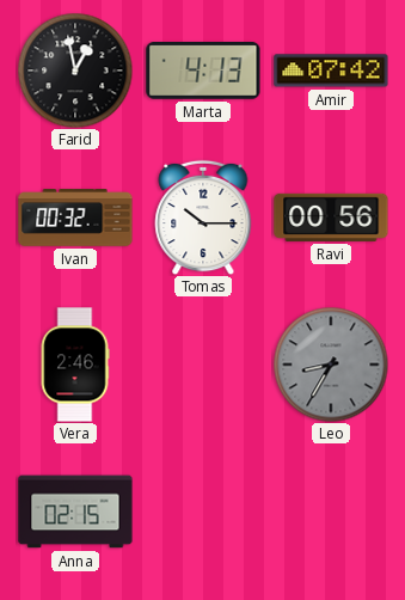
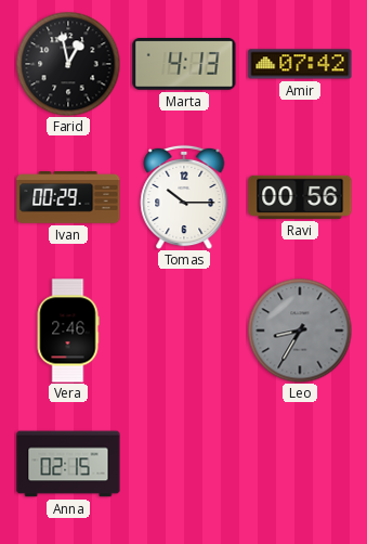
Ivan: 00:32 -> 00:29 (68, 197)
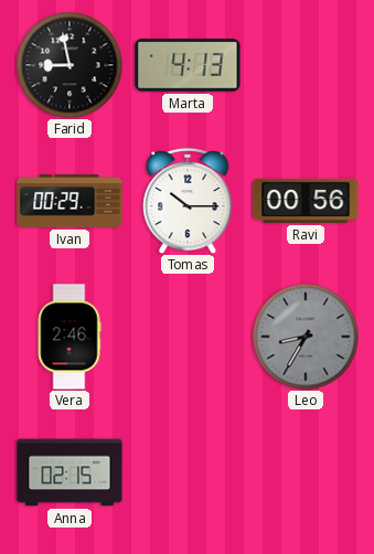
Farid: 12:58 -> 8:58 (70, 65)
Amir: 07:42 -> none (300, 64)
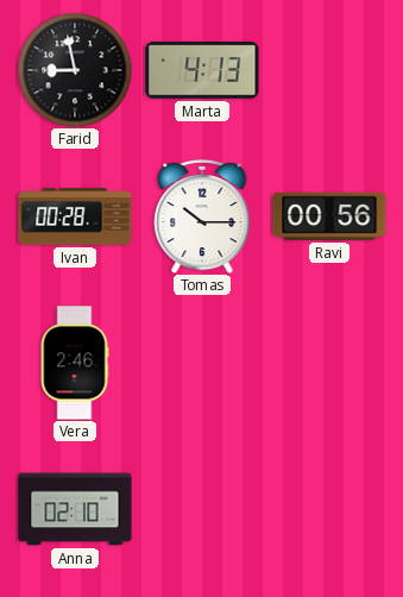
Ivan: 00:29 -> 00:28 (75, 216)
Leo: 8:35 -> none (306, 337)
Anna: 02:15 -> 02:10 (75, 509)
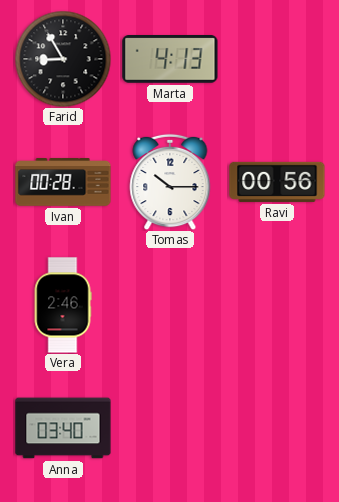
Farid: 8:58 -> 8:55 (63, 59)
Anna: 02:10 -> 03:40 (63, 428)
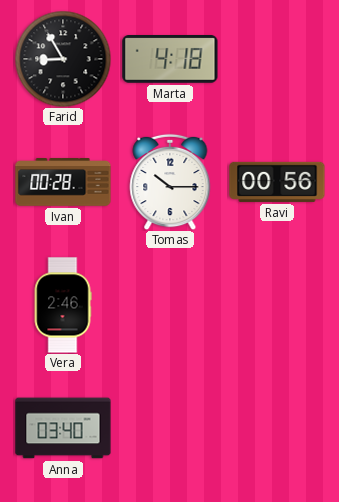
Marta: 4:13 -> 4:18 (170, 60)
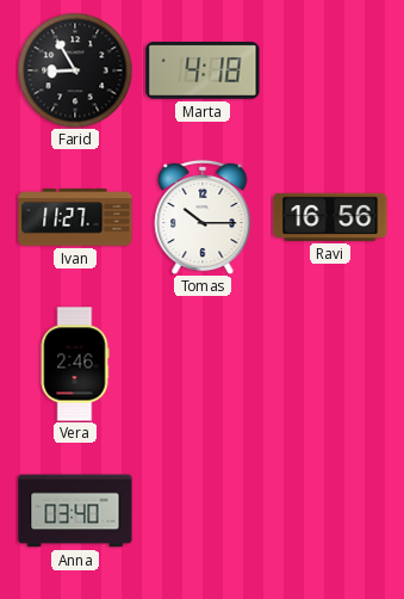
Ivan: 00:28 -> 11:27 (75, 217)
Ravi: 00:56 -> 16:56 (330, 217)
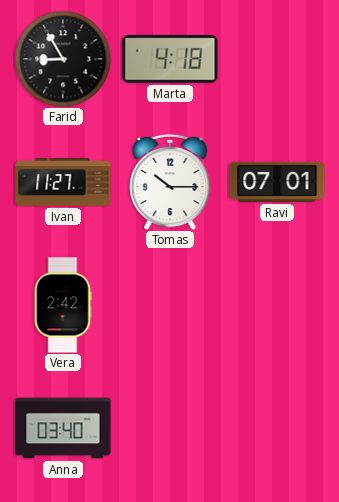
Ravi: 16:56 -> 07:01 (277, 182)
Vera: 2:46 -> 2:42 (63, 305)
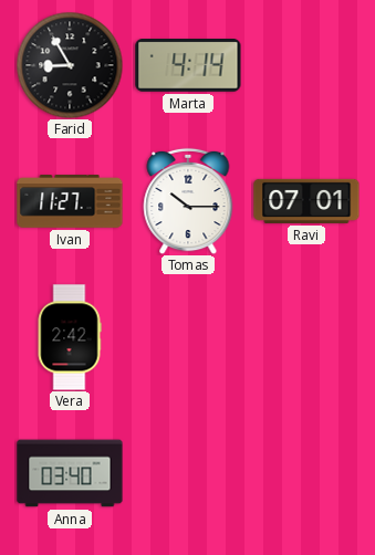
Marta: 4:18 -> 4:14 (188, 66)
